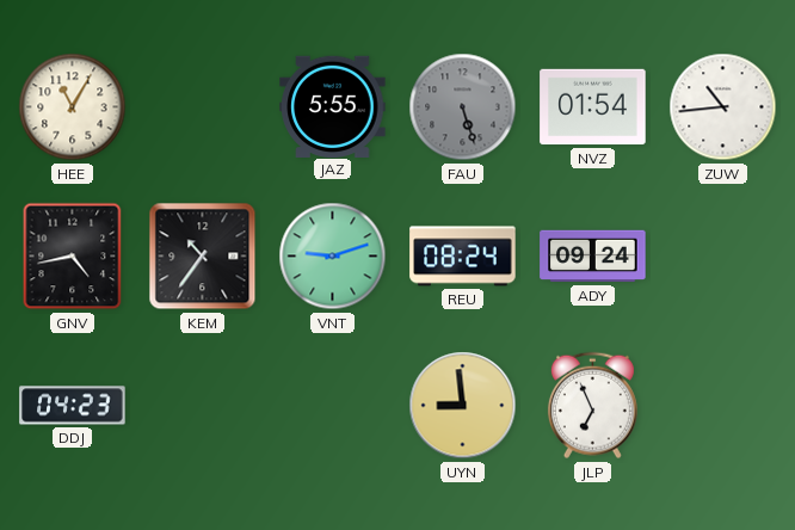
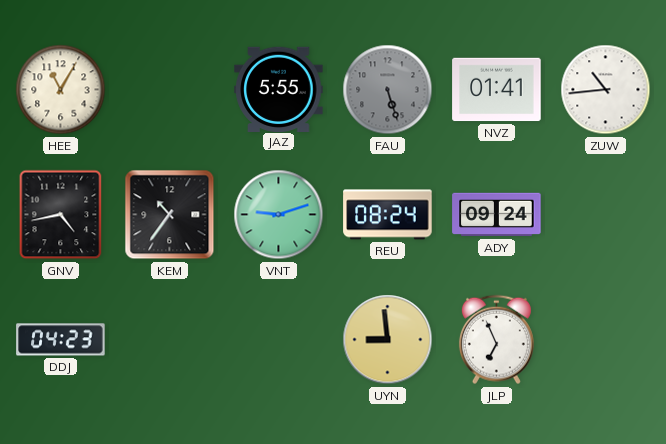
NVZ: 01:54 -> 01:41 (497, 90)
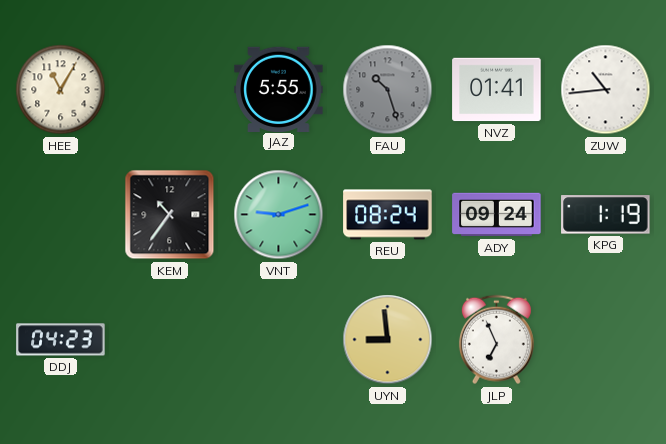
FAU: 5:27 -> 10:27 (388, 90)
GNV: 4:43 -> none (61, 215)
KPG: none -> 1:19 (606, 215)
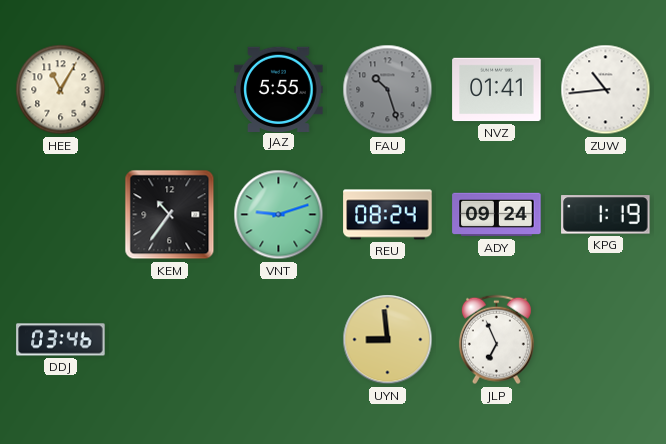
DDJ: 04:23 -> 03:46 (61, 340)
